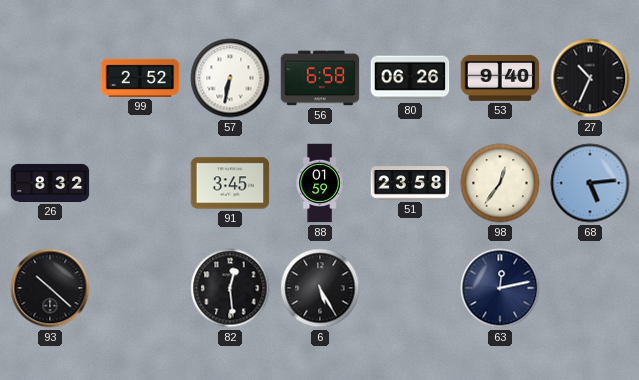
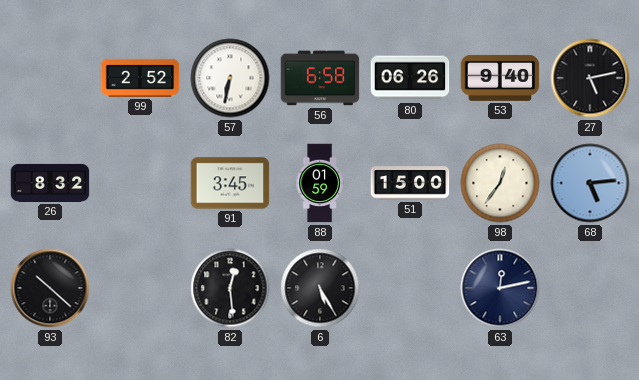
27: 10:34 -> 5:13 (590, 78)
51: 23:58 -> 15:00 (410, 183)
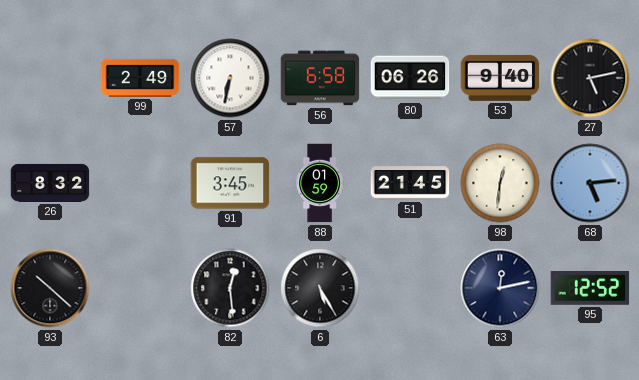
99: 2:52 -> 2:49 (140, 78)
51: 15:00 -> 21:45 (410, 183)
98: 12:36 -> 12:31 (500, 183)
95: none -> 12:52 (590, 288)
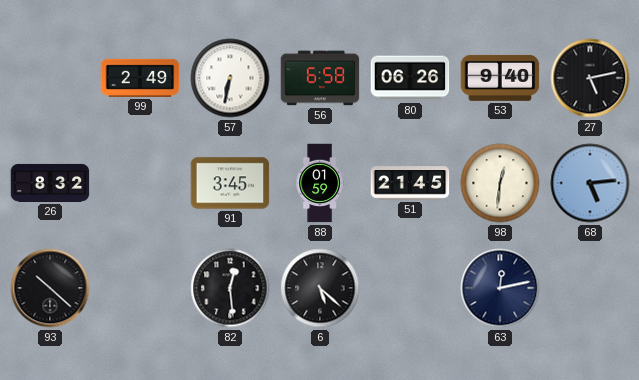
6: 5:25 -> 5:22 (320, 288)
95: 12:52 -> none (590, 288)
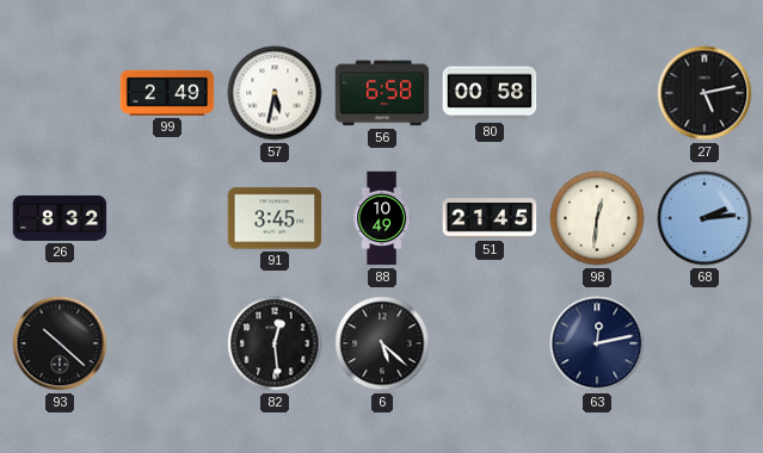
57: 6:32 -> 5:32 (275, 93)
80: 06:26 -> 00:58 (490, 93)
53: 9:40 -> none (500, 78)
88: 01:59 -> 10:49 (382, 218)
68: 5:14 -> 2:14 (704, 218)
